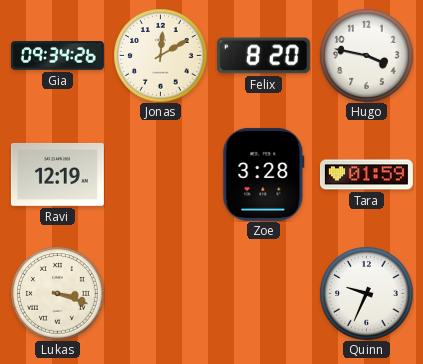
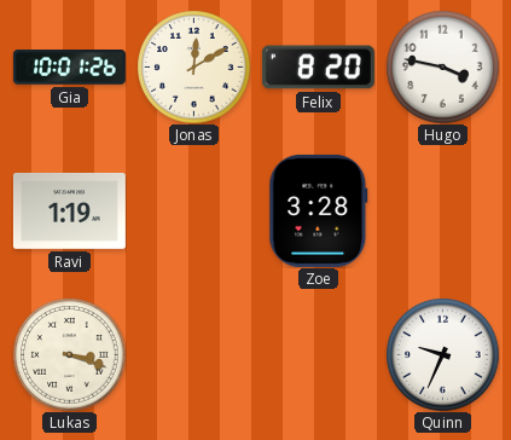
Gia: 09:34 -> 10:01 (69, 68)
Ravi: 12:19 -> 1:19 (69, 210)
Tara: 01:59 -> none (366, 175)
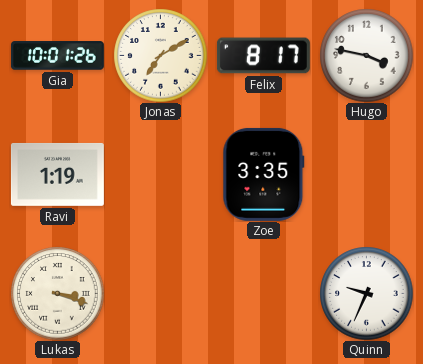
Jonas: 12:10 -> 7:10 (160, 55)
Felix: 8:20 -> 8:17 (263, 56)
Zoe: 3:28 -> 3:35 (264, 174)
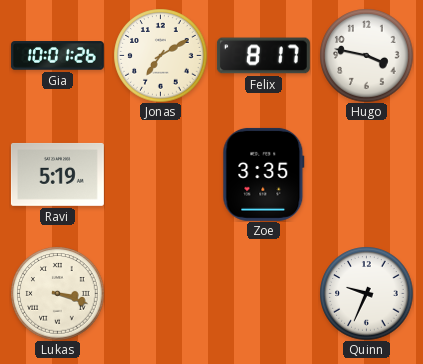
Ravi: 1:19 -> 5:19 (57, 174)
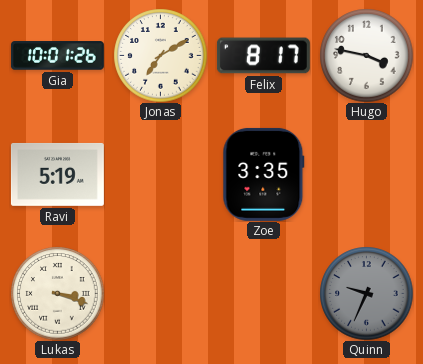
Quinn dial: white -> grey (366, 293)
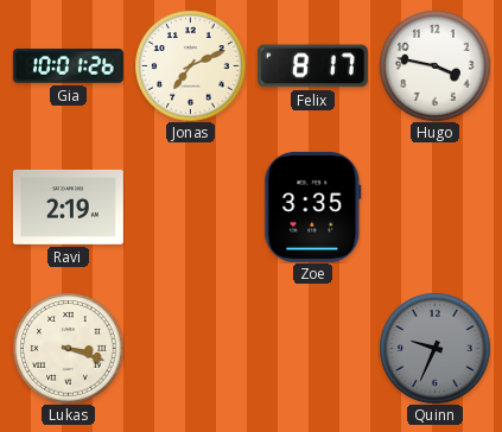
Jonas: 7:10 -> 7:11 (190, 65)
Ravi: 5:19 -> 2:19 (68, 207)
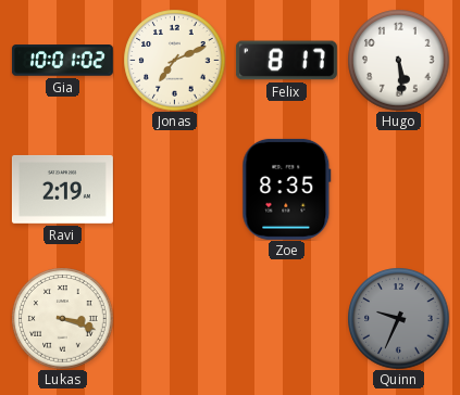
Gia: 10:01:26 -> 10:01:02 (62, 61)
Hugo: 3:47 -> 5:29 (398, 60)
Zoe: 3:35 -> 8:35 (287, 189)
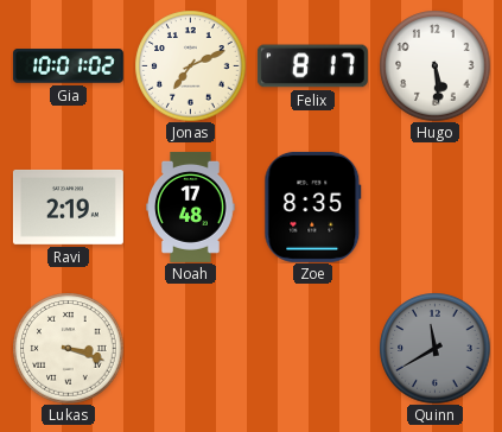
Noah: none -> 17:48 (191, 207)
Quinn: 9:34 -> 11:40 (434, 348)
